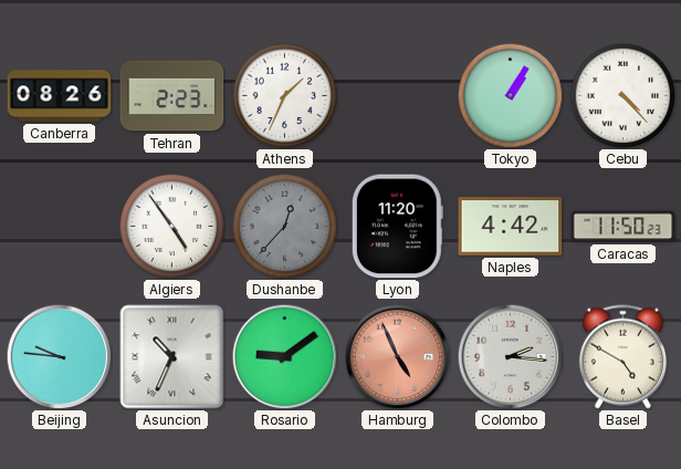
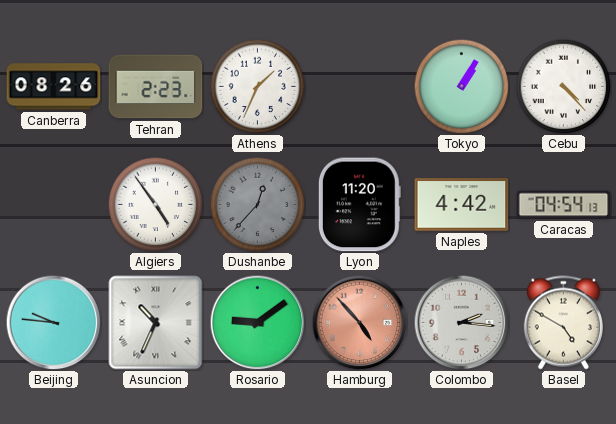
Caracas: 11:50 -> 04:54 (564, 205)
Hamburg: 4:56 -> 4:53 (359, 322)
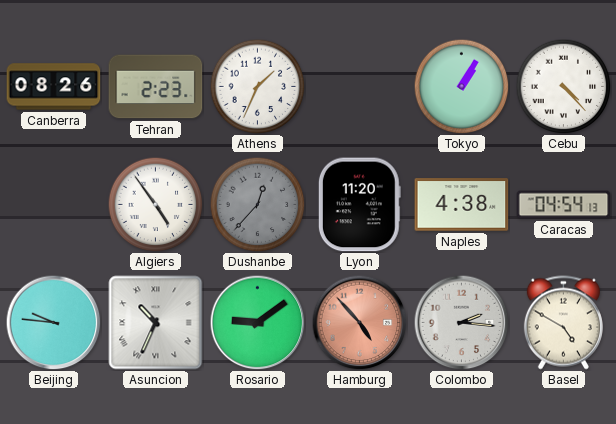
Naples: 4:42 -> 4:38 (462, 205)
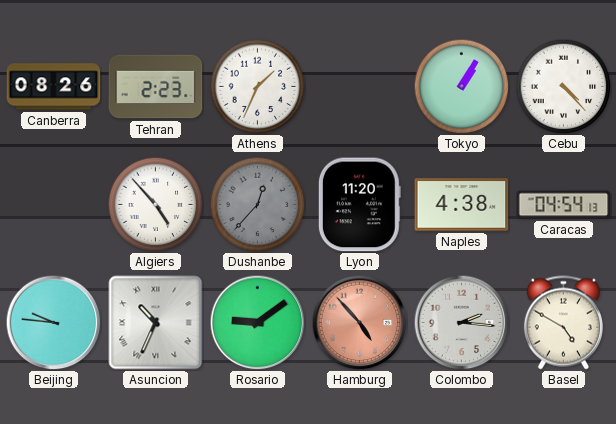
Algiers: 4:54 -> 4:53 (155, 204)
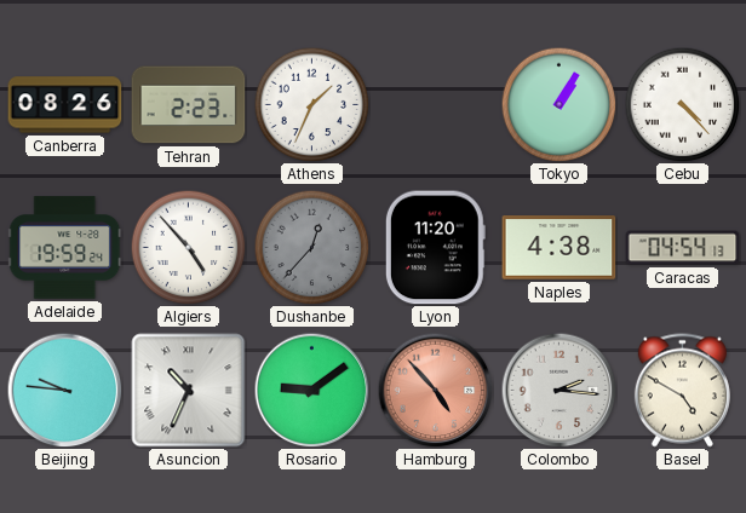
Adelaide: none -> 19:59 (65, 248)
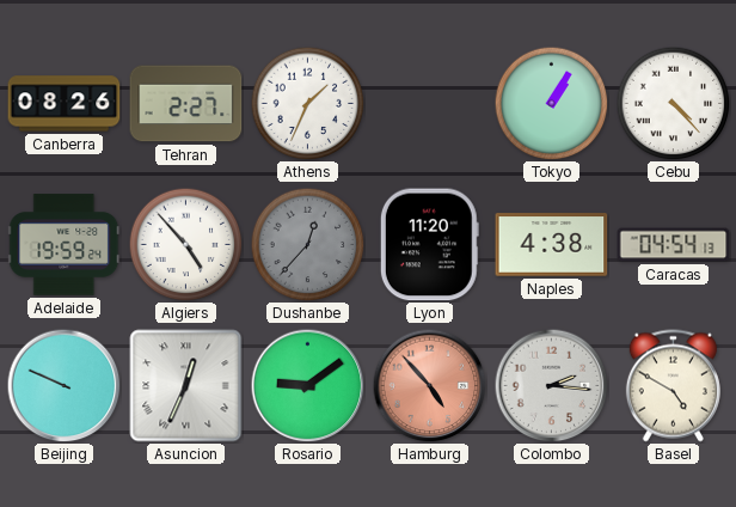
Tehran: 2:23 -> 2:27 (186, 104)
Beijing: 9:46 -> 9:49 (63, 385)
Asuncion: 10:34 -> 12:34 (186, 386)
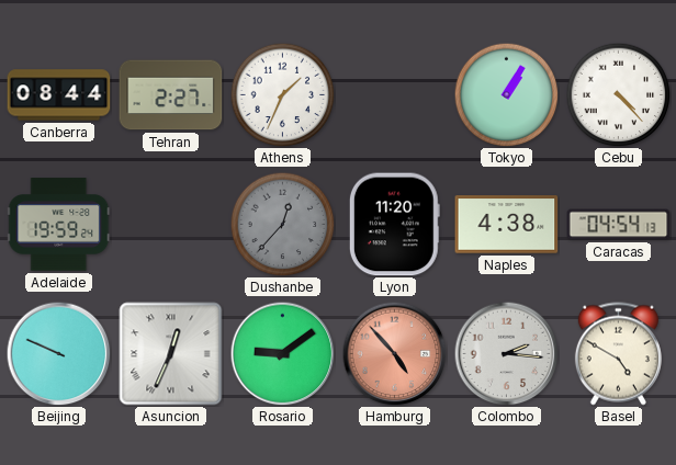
Canberra: 08:26 -> 08:44 (59, 95)
Algiers: 4:53 -> none (185, 244)
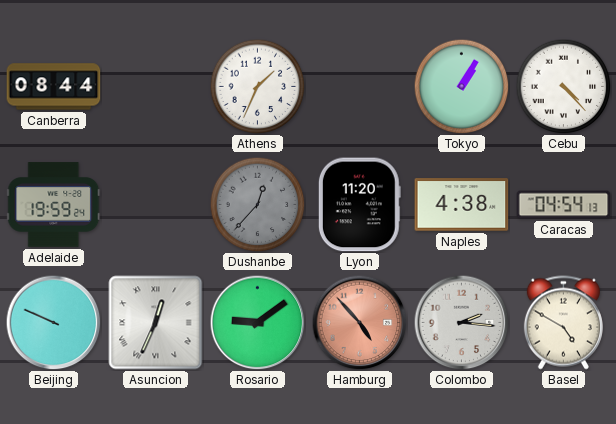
Tehran: 2:27 -> none (171, 95)
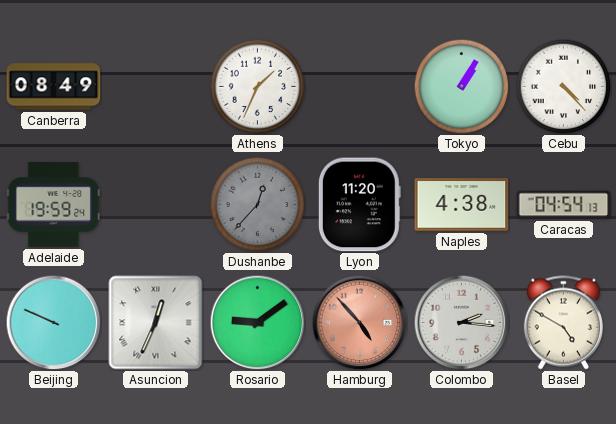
Canberra: 08:44 -> 08:49 (54, 87)
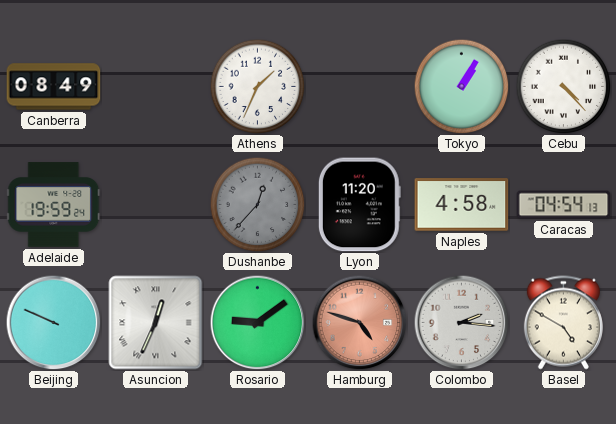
Naples: 4:38 -> 4:58 (462, 205)
Hamburg: 4:53 -> 4:48 (359, 322)
